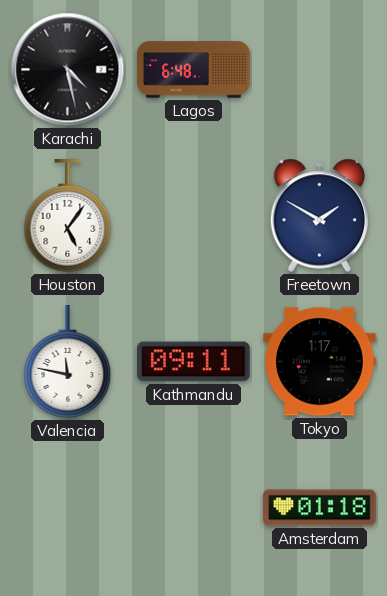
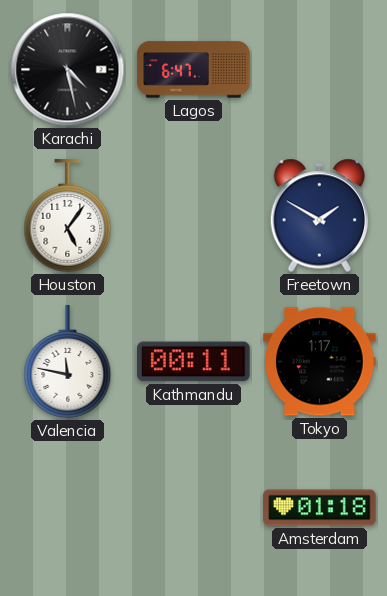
Lagos: 6:48 -> 6:47 (194, 70)
Kathmandu: 09:11 -> 00:11 (194, 362)
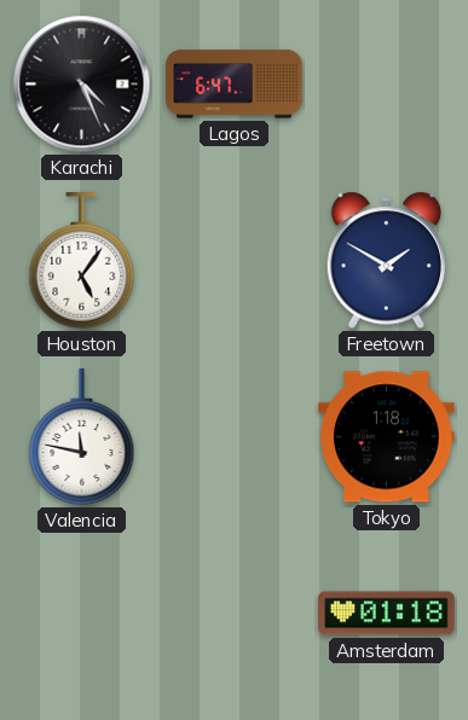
Karachi: 4:28 -> 4:26 (82, 85)
Kathmandu: 00:11 -> none (194, 362)
Tokyo: 1:17 -> 1:18 (387, 437)
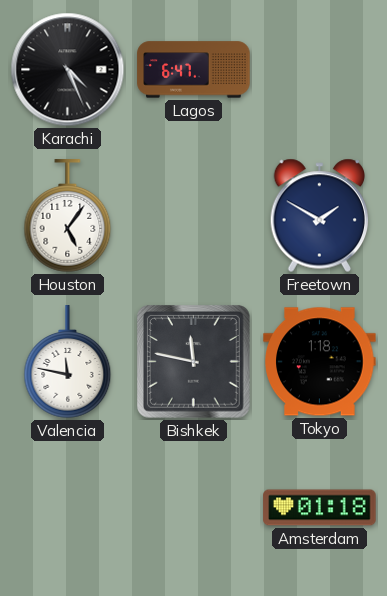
Bishkek: none -> 11:47 (194, 362)
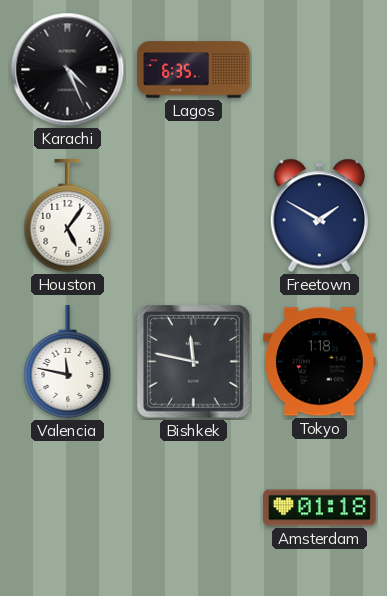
Lagos: 6:47 -> 6:35 (194, 70)
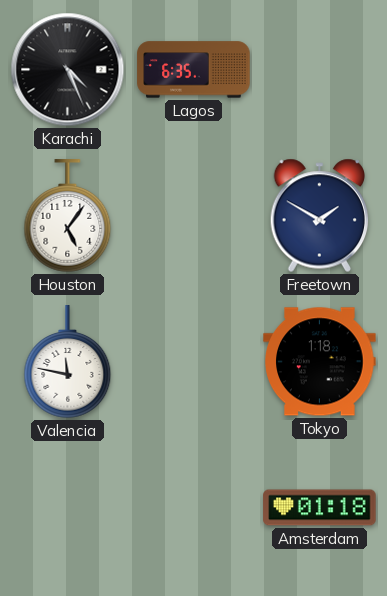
Bishkek: 11:47 -> none (194, 362)
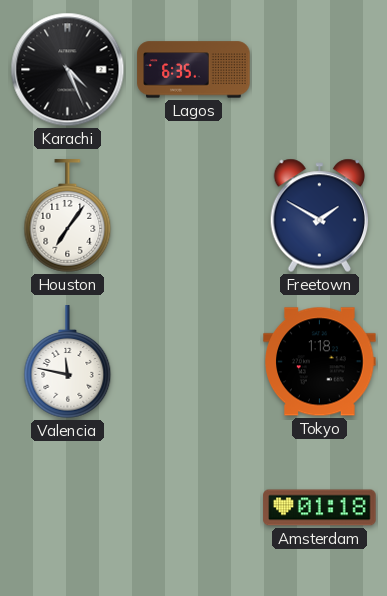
Houston: 5:06 -> 7:06 (68, 216)
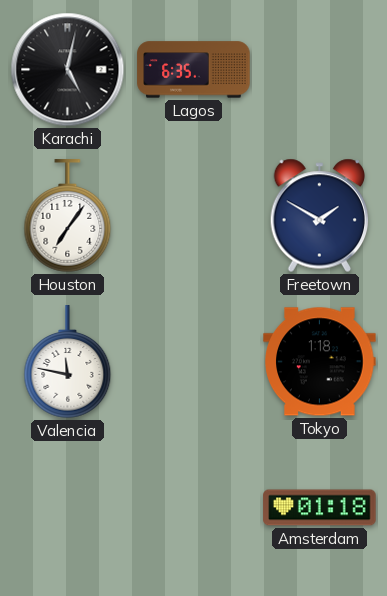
Karachi: 4:26 -> 5:02 (68, 70)
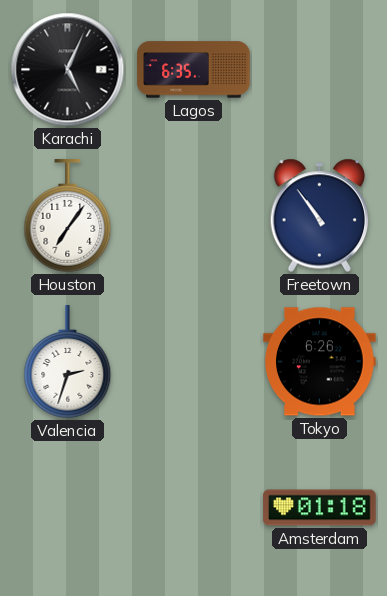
Karachi: 5:02 -> 5:04 (68, 70)
Freetown: 1:50 -> 10:54 (320, 216)
Valencia: 11:47 -> 2:33 (68, 362)
Tokyo: 1:18 -> 6:26 (320, 362)
